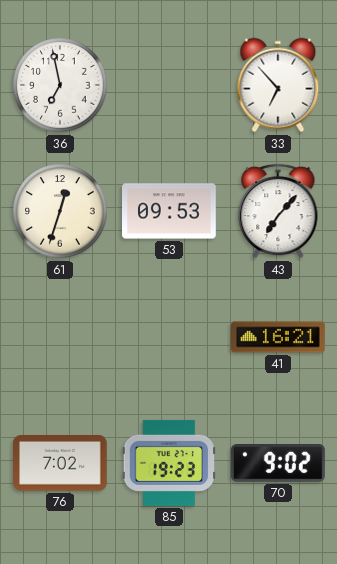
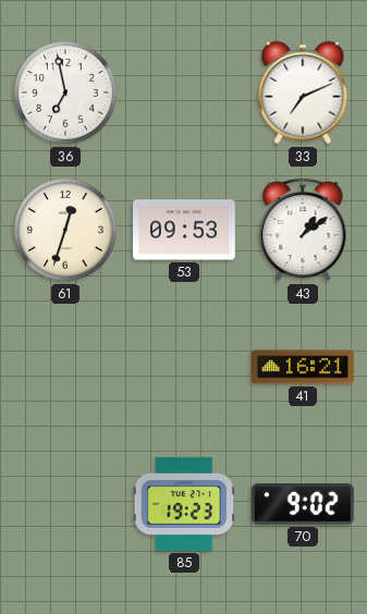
33: 6:53 -> 7:11 (303, 93)
43: 7:07 -> 1:09 (303, 230)
76: 7:02 -> none (61, 464)
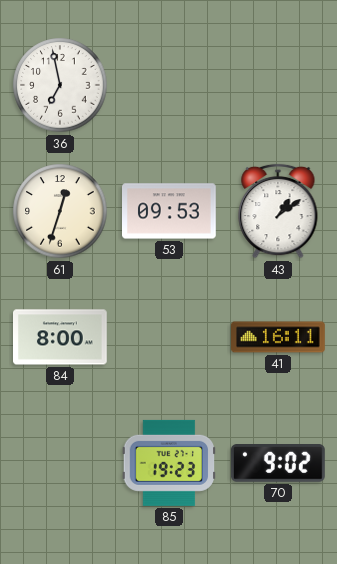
33: 7:11 -> none (303, 93)
84: none -> 8:00 (61, 337)
41: 16:21 -> 16:11 (279, 337)
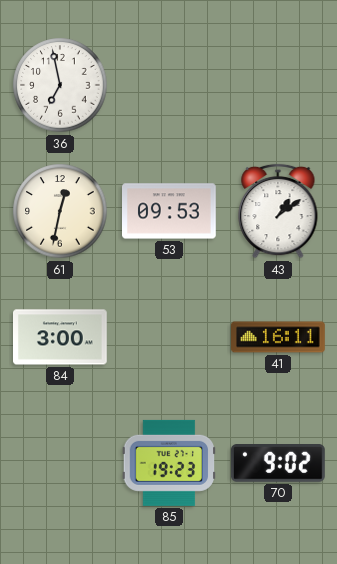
61: 12:33 -> 12:32 (60, 211)
84: 8:00 -> 3:00 (61, 337)
